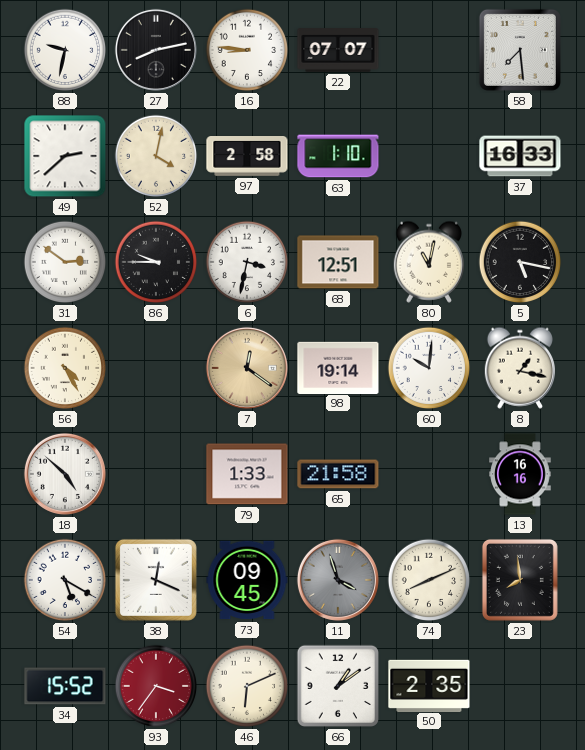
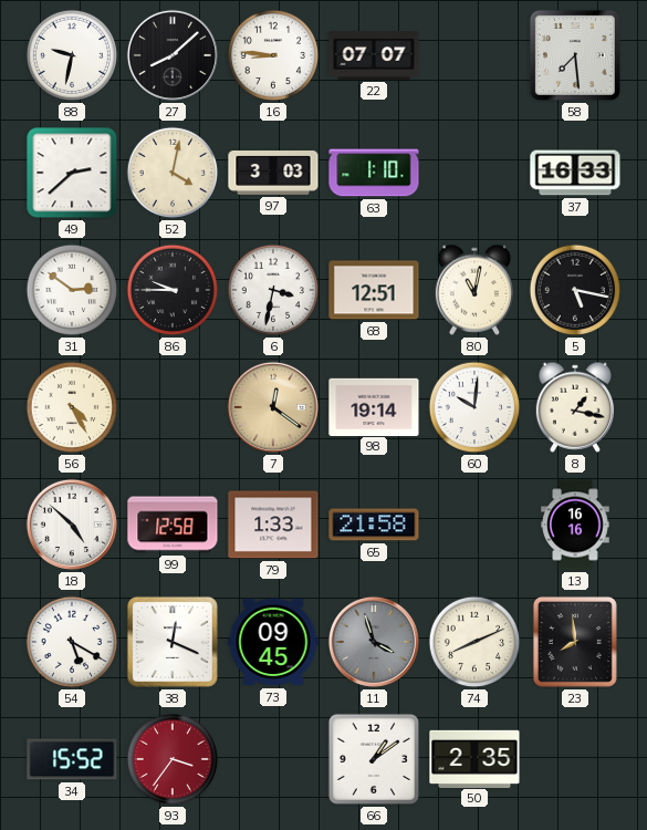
27: 8:13 -> 8:08 (173, 55)
97: 2:58 -> 3:03 (273, 174)
99: none -> 12:58 (173, 525)
46: 6:11 -> none (247, 686)
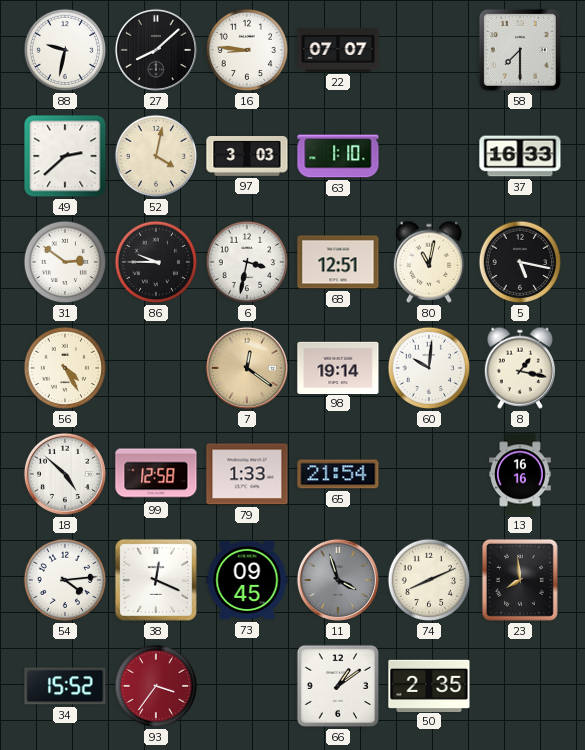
58: 7:29 -> 7:30 (520, 50)
65: 21:58 -> 21:54 (338, 474)
54: 5:20 -> 4:14 (65, 580)
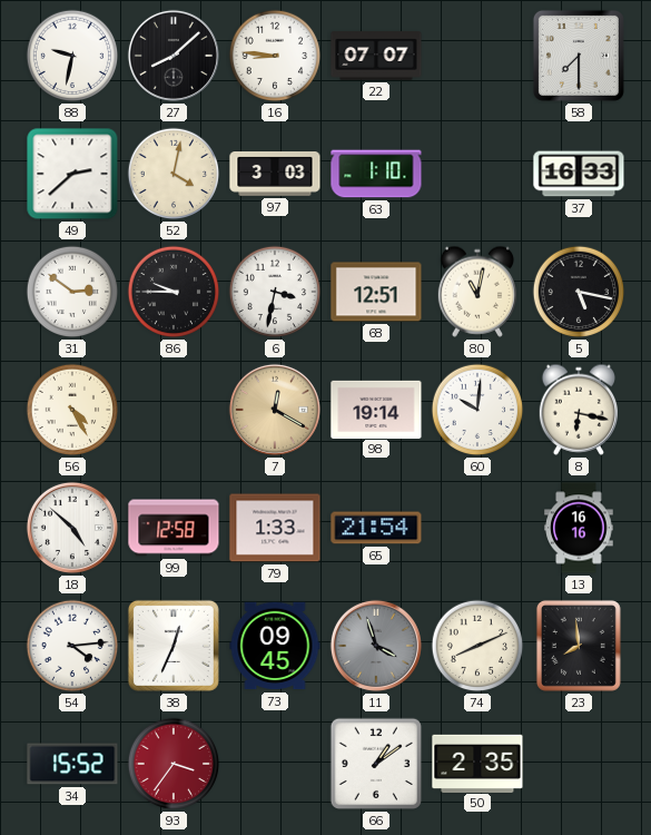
7: 12:21 -> 12:20 (275, 410)
8: 1:17 -> 6:17 (578, 410)
38: 12:19 -> 12:34 (174, 646)
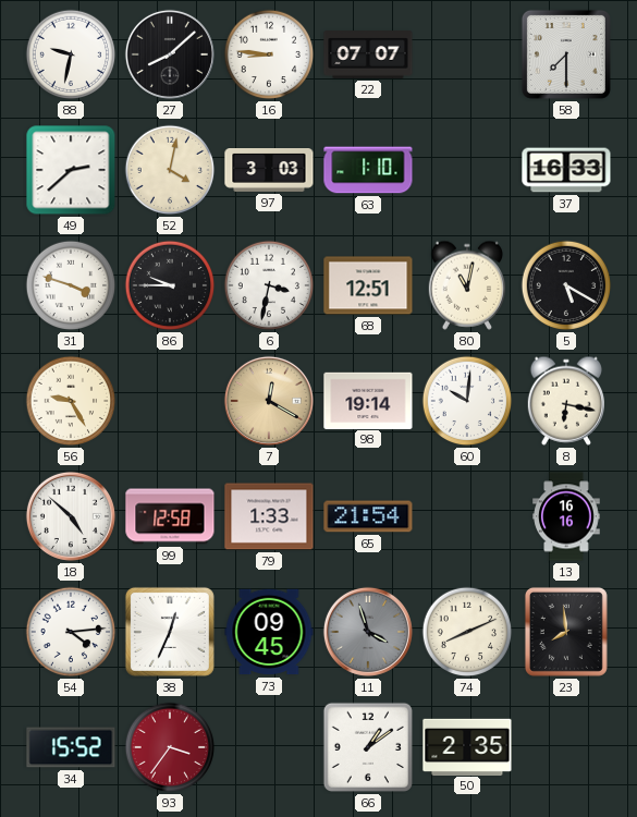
31: 2:51 -> 3:48 (71, 285)
5: 5:17 -> 5:20 (566, 285)
56: 4:25 -> 9:25 (71, 401)
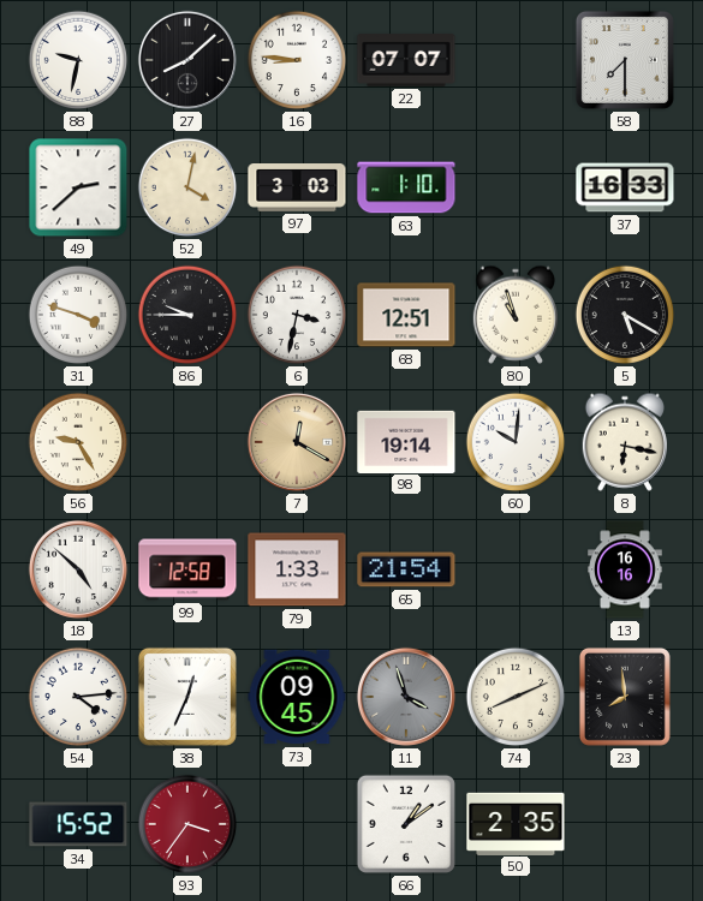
80: 11:02 -> 10:57 (514, 315)
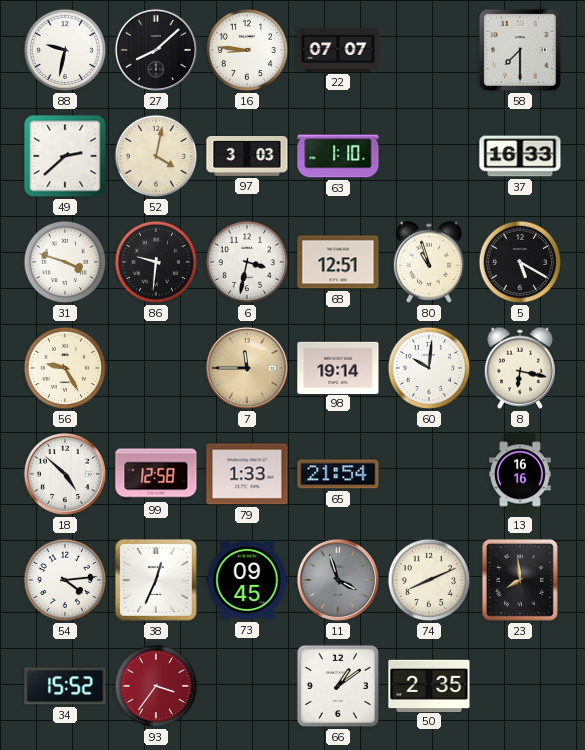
86: 9:45 -> 9:31 (156, 262)
7: 12:20 -> 11:45 (247, 368)
